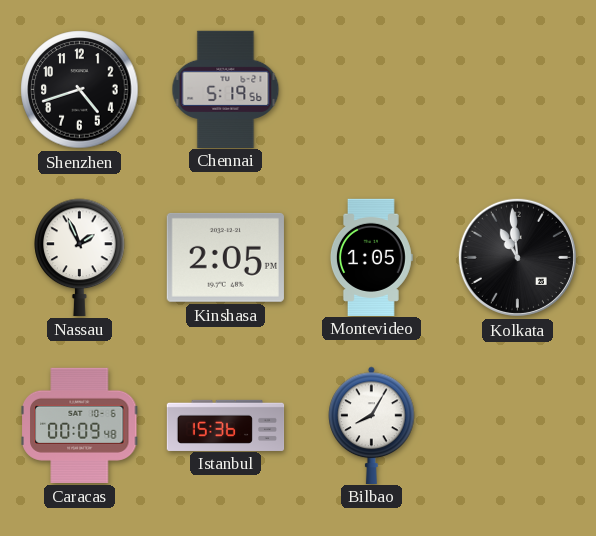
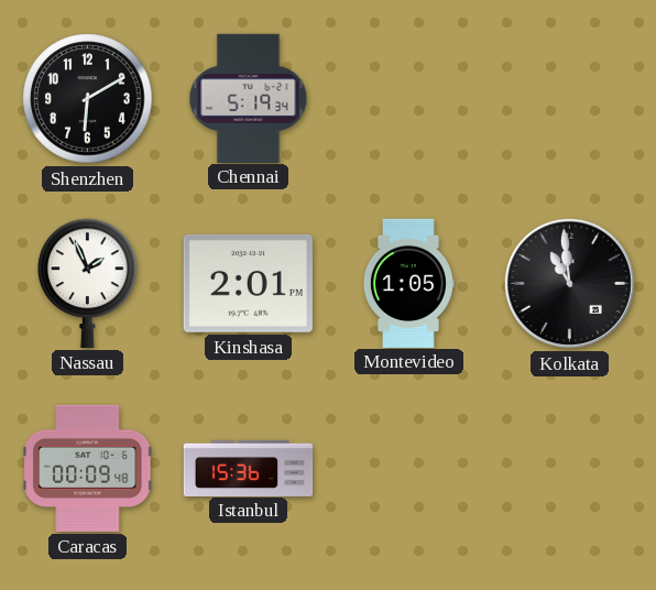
Shenzhen: 4:42 -> 6:10 (88, 99)
Chennai: 5:19:56 -> 5:19:34 (249, 98)
Kinshasa: 2:05 -> 2:01 (248, 283)
Bilbao: 8:05 -> none (372, 425)
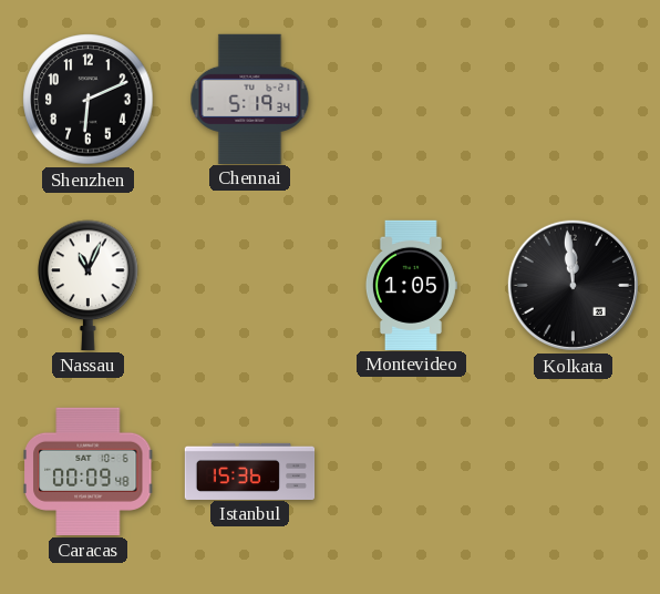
Shenzhen: 6:10 -> 6:11 (89, 100)
Nassau: 1:56 -> 11:04 (89, 285)
Kinshasa: 2:01 -> none (248, 283)
Kolkata: 10:59 -> 11:59 (573, 285)
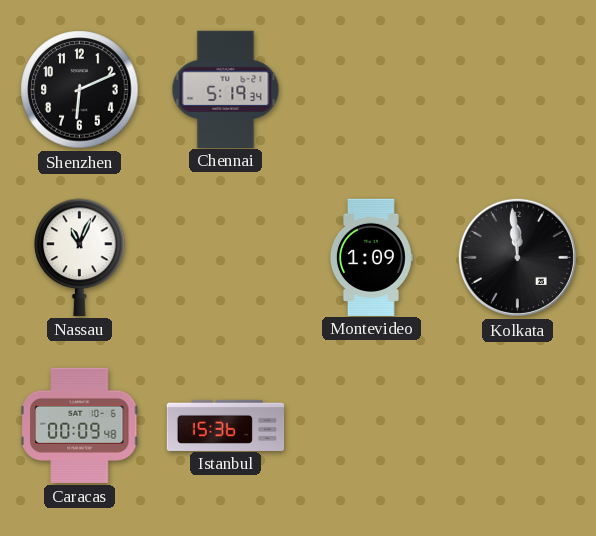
Montevideo: 1:05 -> 1:09 (371, 257)
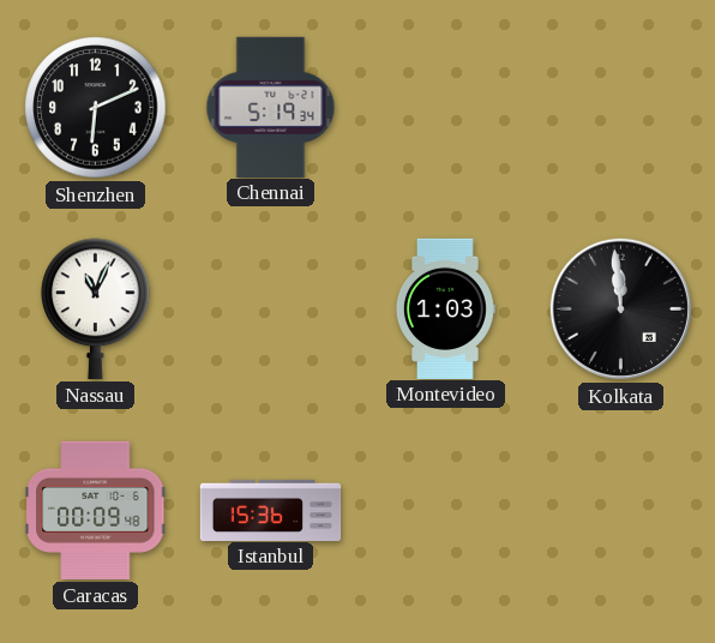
Montevideo: 1:09 -> 1:03 (445, 308)
